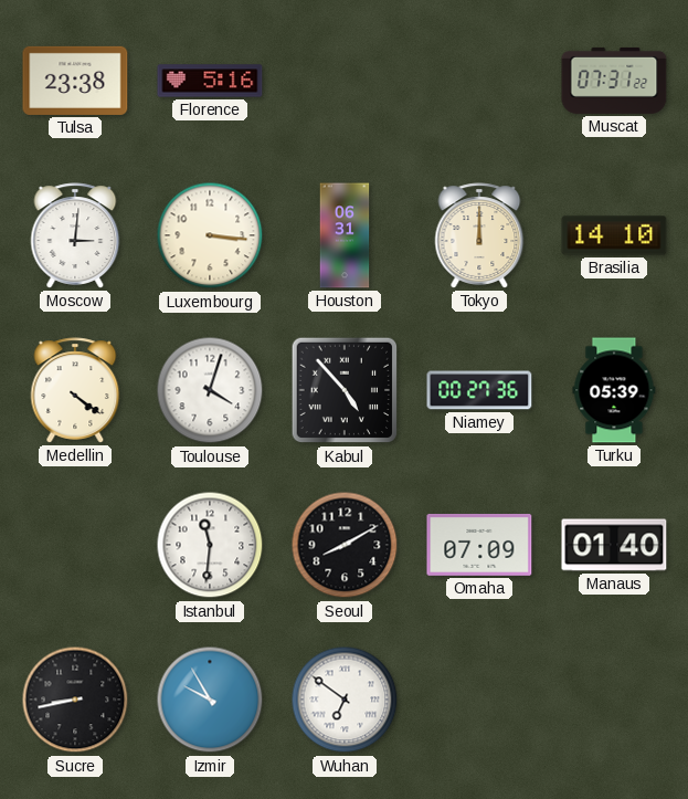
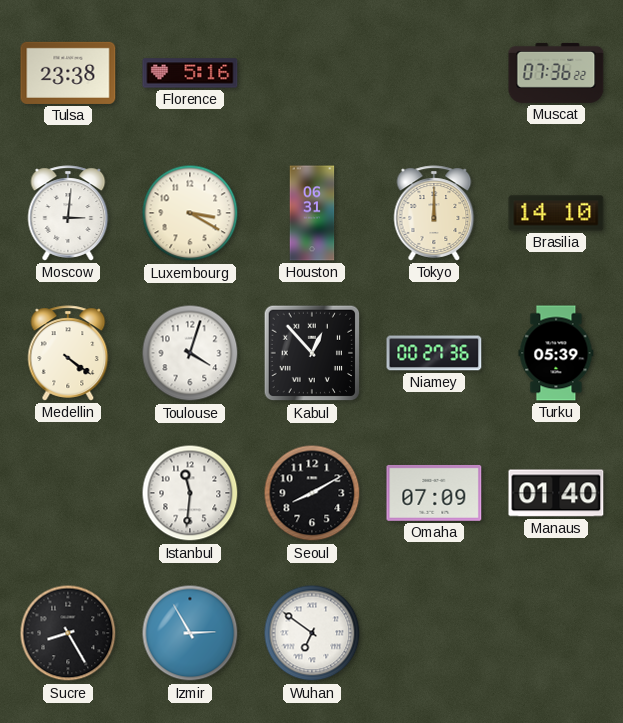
Muscat: 07:31 -> 07:36 (556, 73)
Luxembourg: 3:16 -> 3:20 (190, 213)
Kabul: 4:53 -> 12:53 (312, 353)
Sucre: 8:43 -> 8:25 (68, 633)
Izmir: 9:55 -> 2:55 (190, 633)
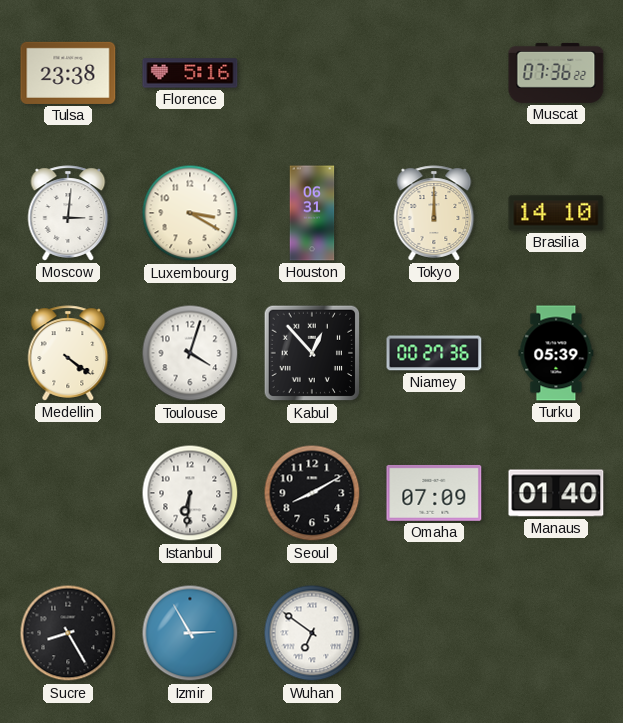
Istanbul: 11:31 -> 6:31 (190, 493)
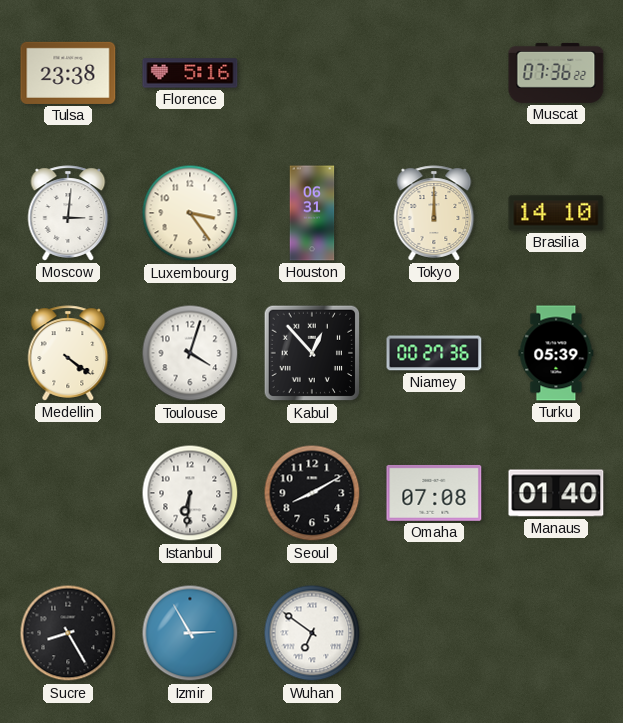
Luxembourg: 3:20 -> 3:24 (190, 213)
Omaha: 07:09 -> 07:08 (434, 493)
